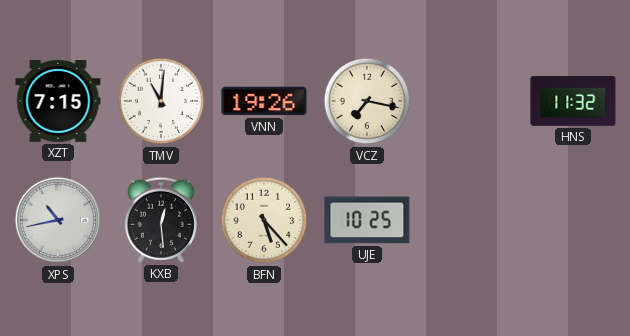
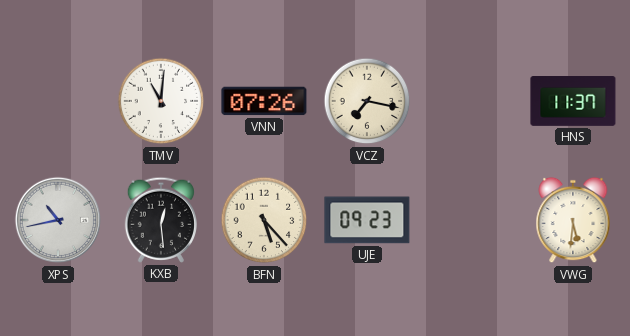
XZT: 7:15 -> none (58, 101)
VNN: 19:26 -> 07:26 (264, 101)
HNS: 11:32 -> 11:37 (573, 102)
UJE: 10:25 -> 09:23 (367, 220)
VWG: none -> 5:31 (573, 220)
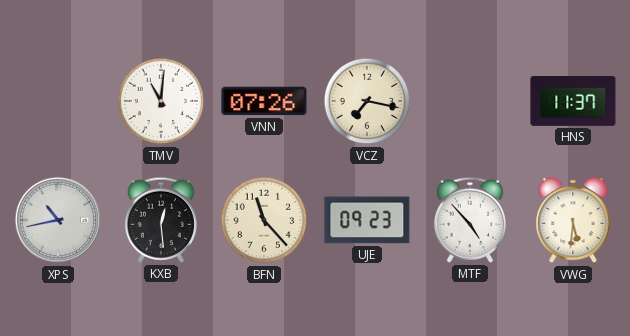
BFN: 5:23 -> 11:23 (264, 220)
MTF: none -> 4:53 (469, 220)
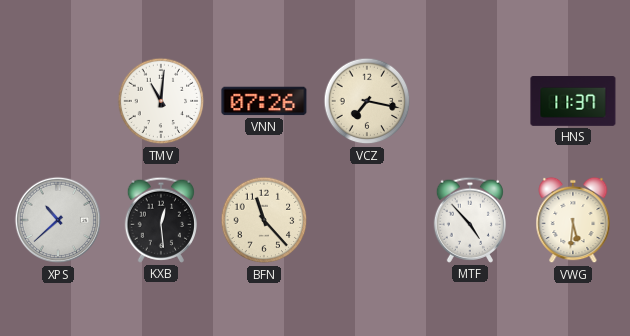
XPS: 10:43 -> 10:38 (58, 220)
UJE: 09:23 -> none (367, 220)
